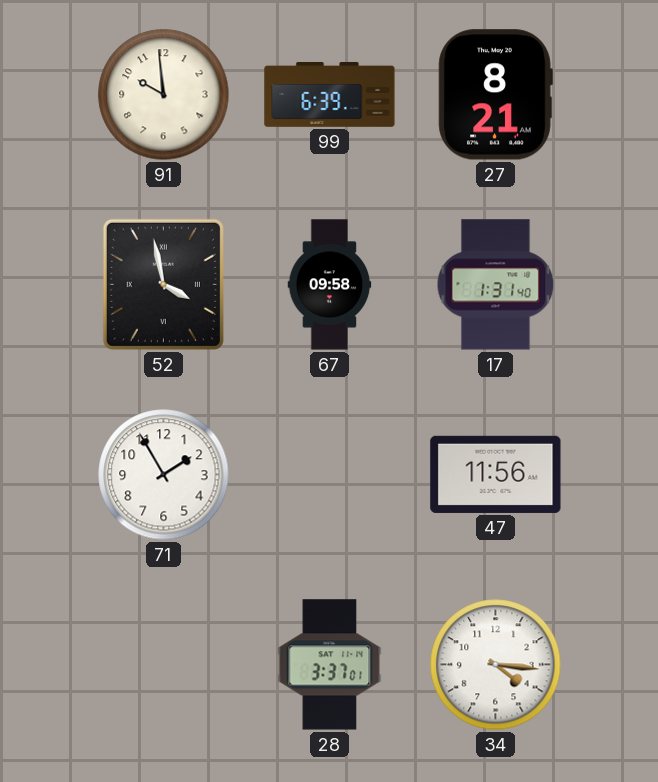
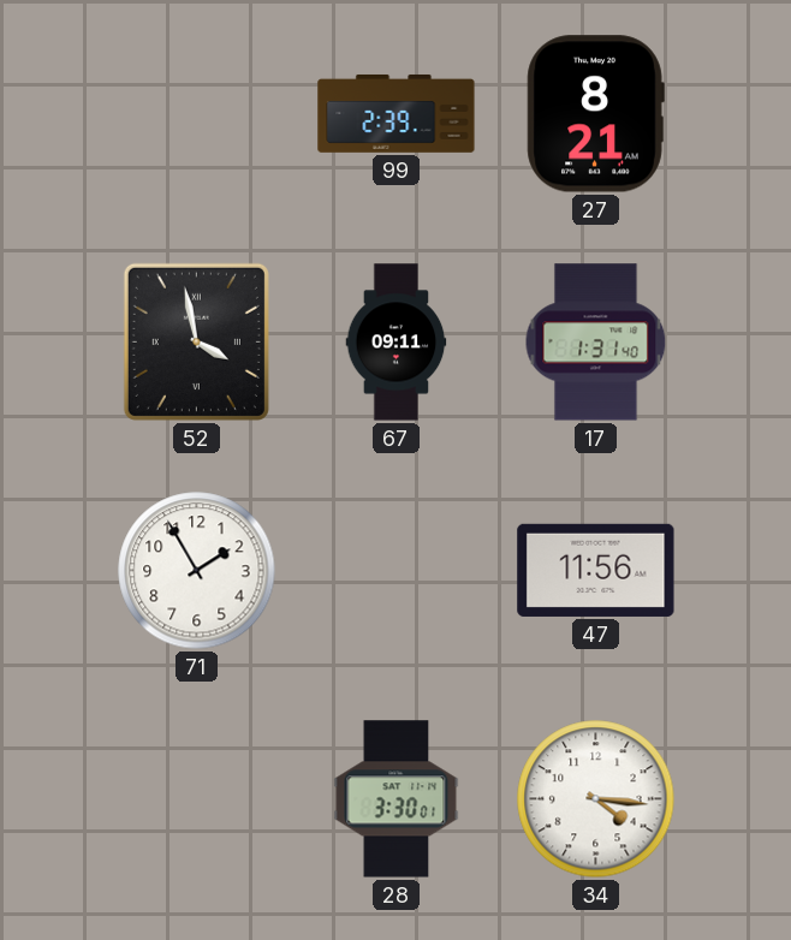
91: 9:59 -> none (164, 95)
99: 6:39 -> 2:39 (397, 113)
67: 09:58 -> 09:11 (397, 343)
28: 3:37 -> 3:30 (397, 799)
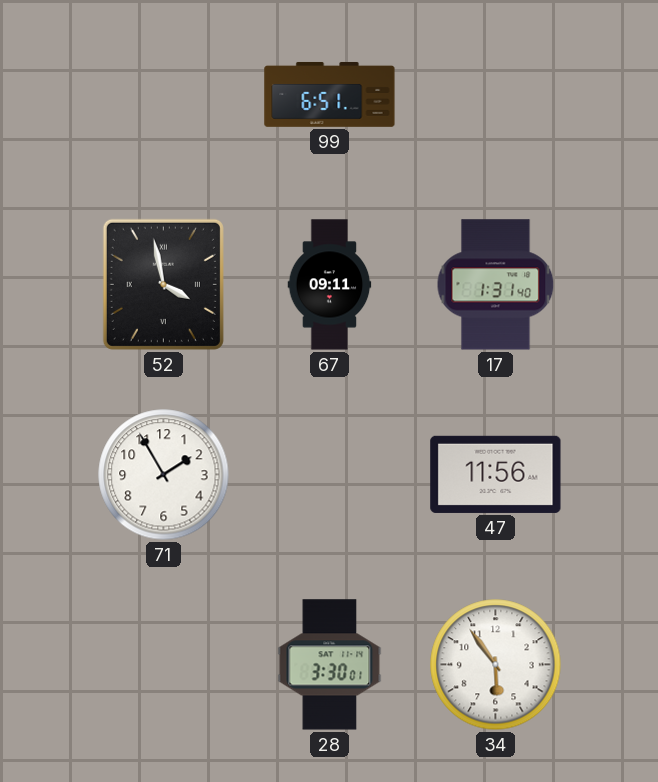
99: 2:39 -> 6:51 (330, 94)
27: 8:21 -> none (595, 114)
34: 4:16 -> 5:54 (496, 665)
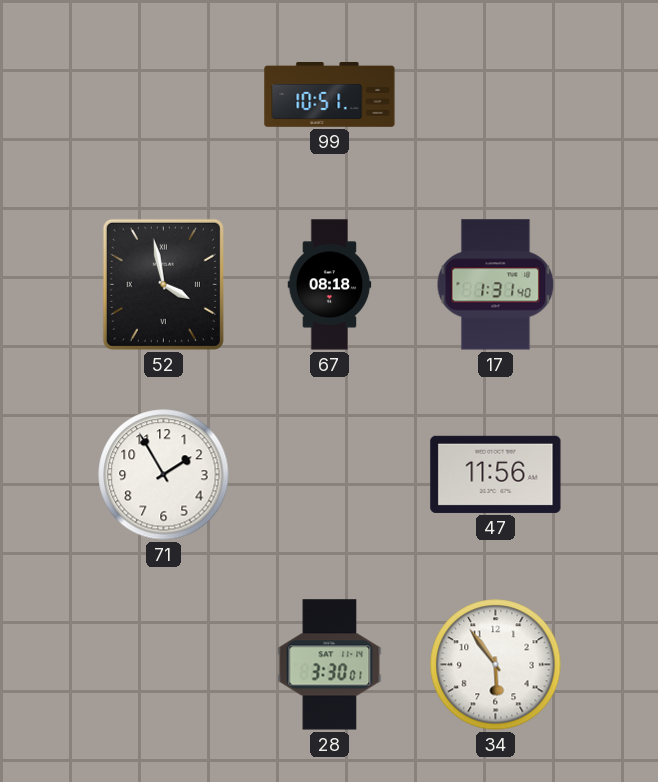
99: 6:51 -> 10:51 (330, 94)
67: 09:11 -> 08:18 (330, 285)
